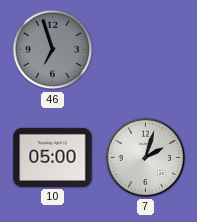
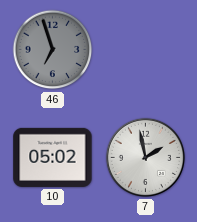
10: 05:00 -> 05:02 (53, 157)
7: 2:03 -> 1:58 (145, 157)
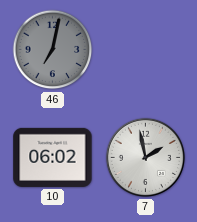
46: 6:57 -> 7:02 (53, 50)
10: 05:02 -> 06:02 (53, 157)
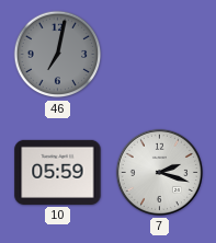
10: 06:02 -> 05:59 (58, 172)
7: 1:58 -> 2:18 (159, 172)
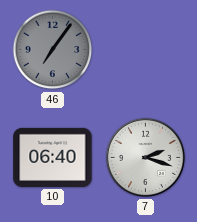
46: 7:02 -> 7:06 (53, 50)
10: 05:59 -> 06:40 (53, 157)
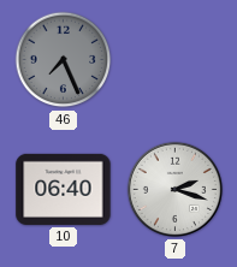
46: 7:06 -> 7:26 (64, 60)
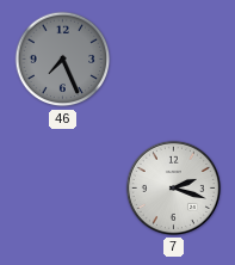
10: 06:40 -> none (64, 189)
